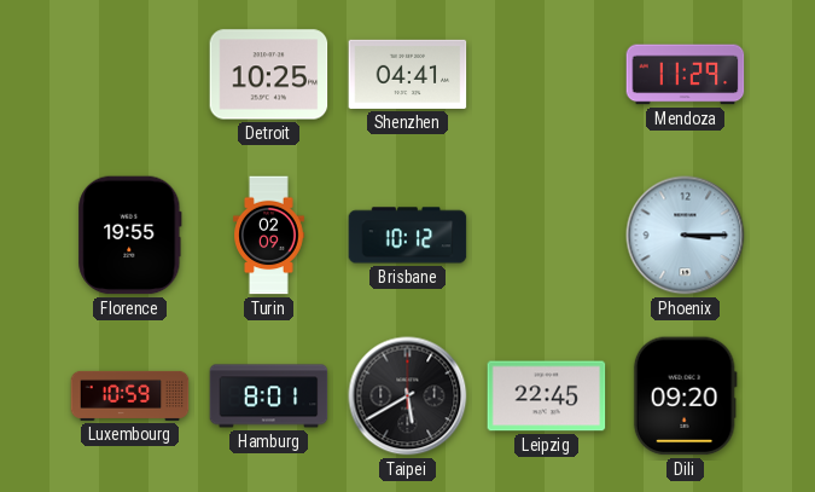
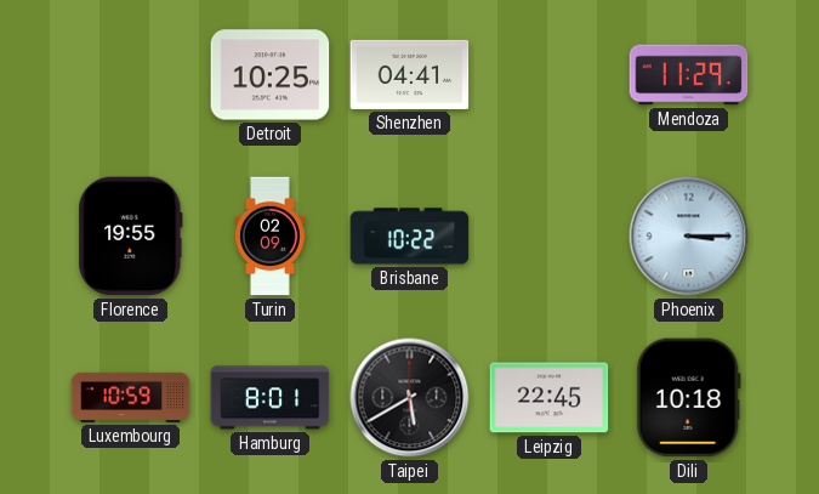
Brisbane: 10:12 -> 10:22 (410, 237)
Dili: 09:20 -> 10:18 (688, 398)
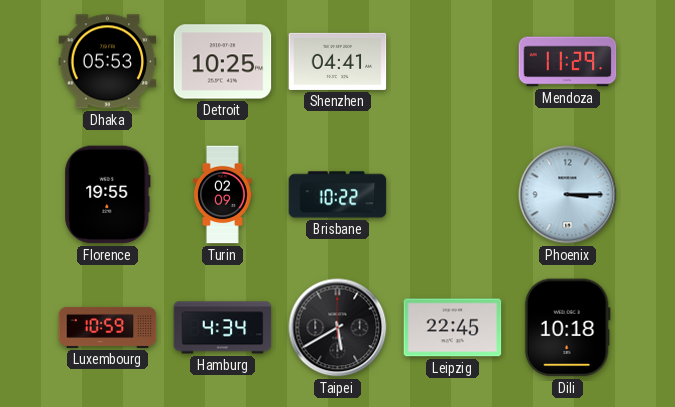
Dhaka: none -> 05:53 (108, 62)
Hamburg: 8:01 -> 4:34 (223, 328)
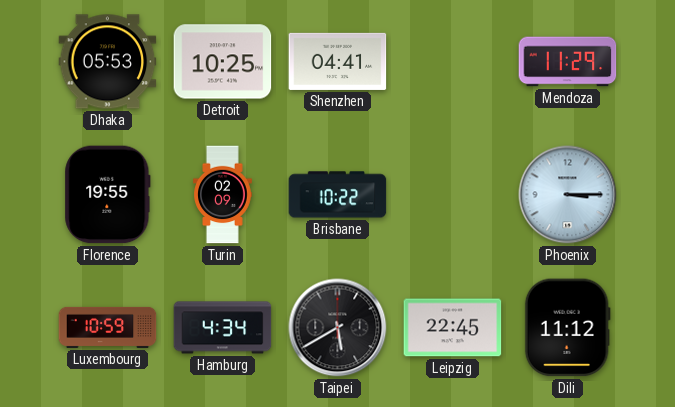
Dili: 10:18 -> 11:12 (567, 328)
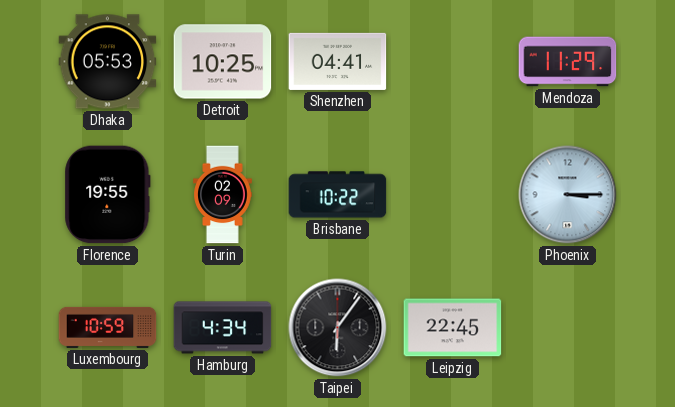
Taipei: 5:40 -> 6:06 (338, 328)
Dili: 11:12 -> none (567, 328)
